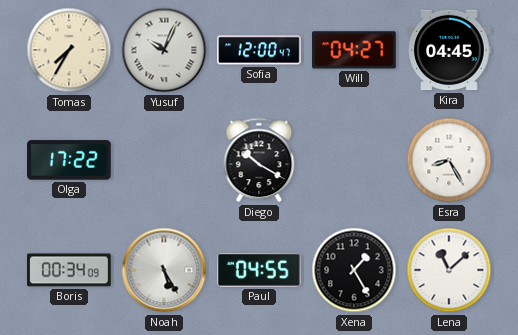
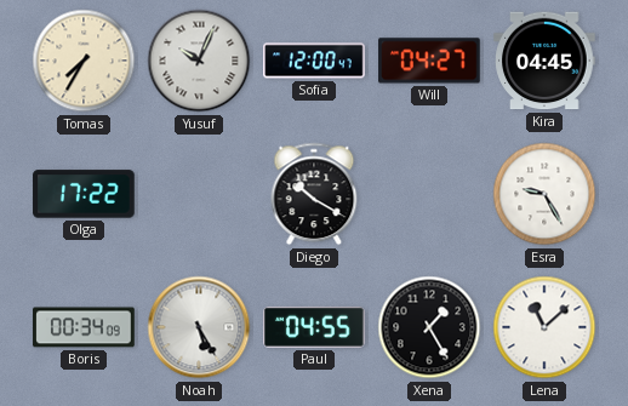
Esra: 8:25 -> 9:25 (544, 194)
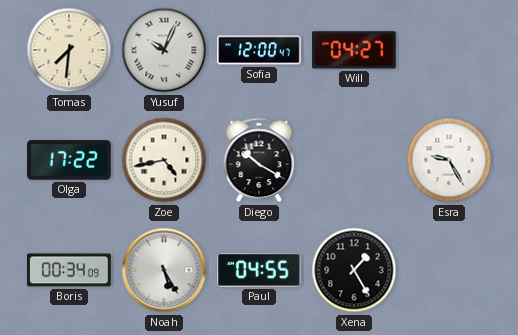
Tomas: 7:35 -> 7:31 (69, 50)
Kira: 04:45 -> none (544, 61)
Zoe: none -> 4:43 (164, 160)
Lena: 11:08 -> none (544, 327)
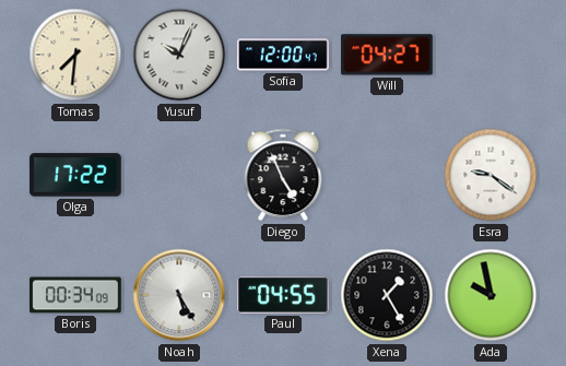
Zoe: 4:43 -> none (164, 160)
Diego: 10:20 -> 4:56 (283, 175)
Esra: 9:25 -> 9:21 (491, 175)
Ada: none -> 9:58 (491, 295)
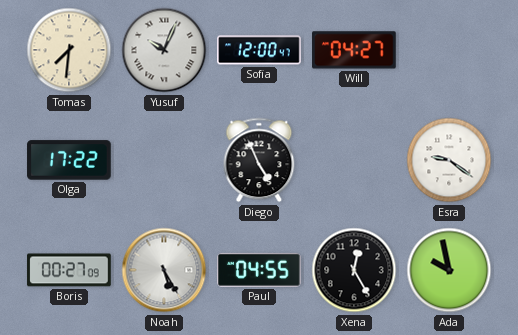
Boris: 00:34 -> 00:27 (69, 270)
Xena: 1:25 -> 12:25 (354, 270)
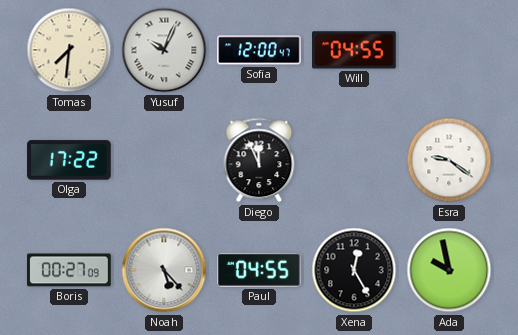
Will: 04:27 -> 04:55 (354, 50)
Diego: 4:56 -> 11:56 (259, 160)
Noah: 5:25 -> 5:23 (164, 270)
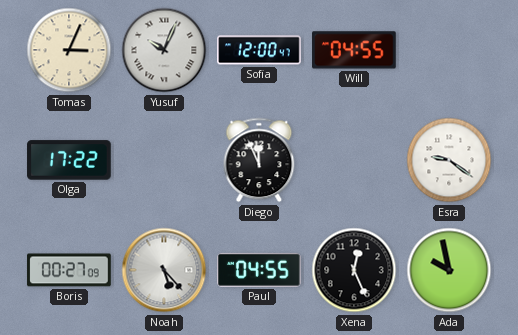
Tomas: 7:31 -> 3:04 (69, 50)
Xena: 12:25 -> 12:26 (354, 270)
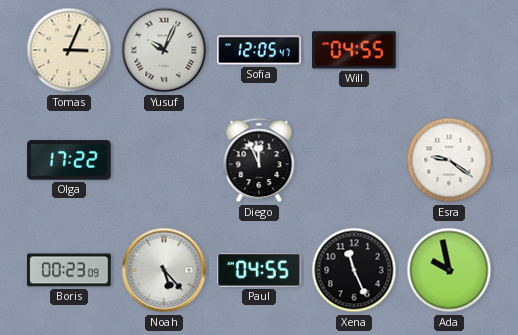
Sofia: 12:00 -> 12:05 (259, 50)
Boris: 00:27 -> 00:23 (69, 270)
Xena: 12:26 -> 11:26 (354, 270)
